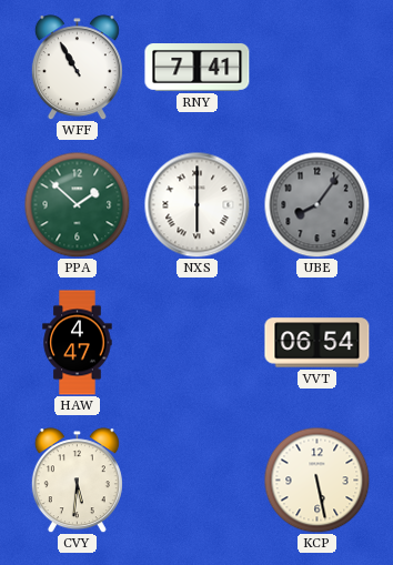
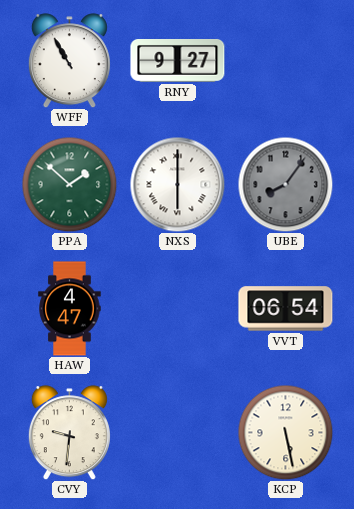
RNY: 7:41 -> 9:27 (178, 61)
CVY: 5:31 -> 9:31 (69, 433)
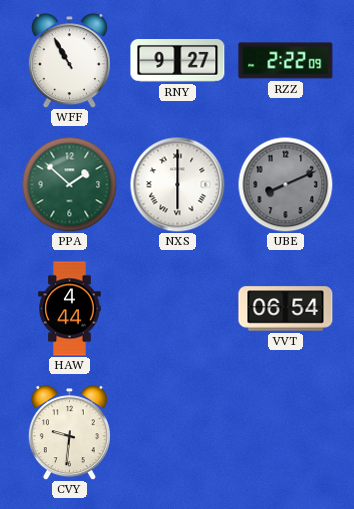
RZZ: none -> 2:22 (286, 61)
UBE: 8:06 -> 8:11 (285, 184)
HAW: 4:47 -> 4:44 (70, 309)
KCP: 5:28 -> none (285, 432)
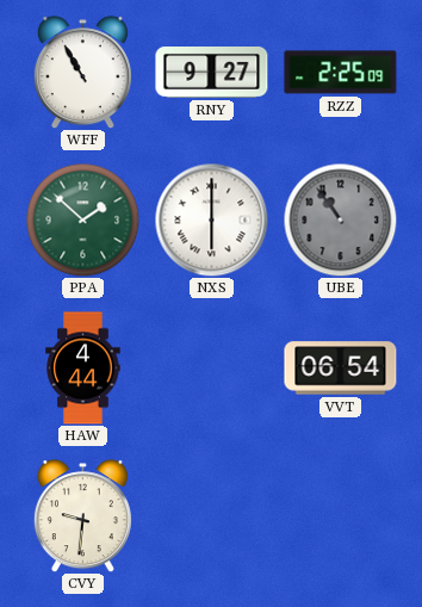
RZZ: 2:22 -> 2:25 (341, 73)
UBE: 8:11 -> 10:54 (340, 219)
